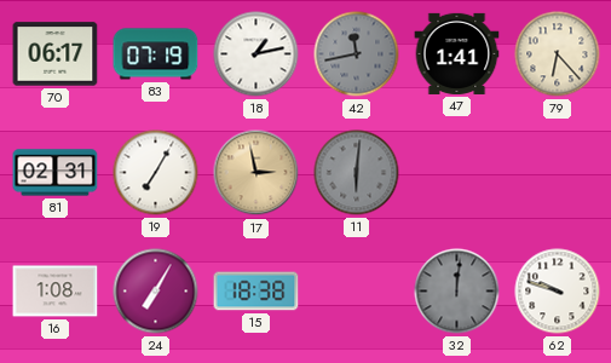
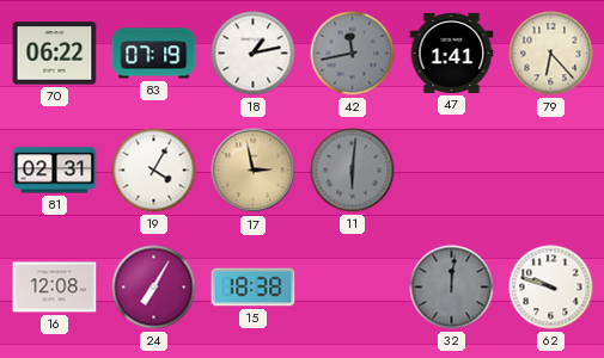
70: 06:17 -> 06:22 (55, 54)
19: 7:05 -> 4:05 (154, 171)
16: 1:08 -> 12:08 (55, 288)
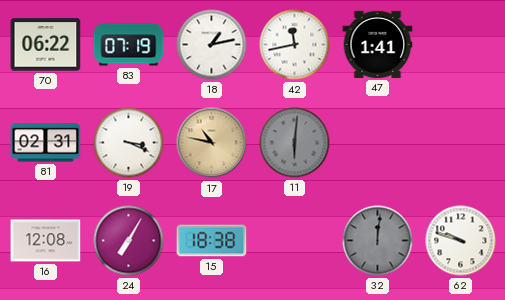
42 dial: grey -> white (295, 45)
79: 6:23 -> none (551, 54)
19: 4:05 -> 3:19 (129, 143)
17: 2:58 -> 10:47 (212, 143)
